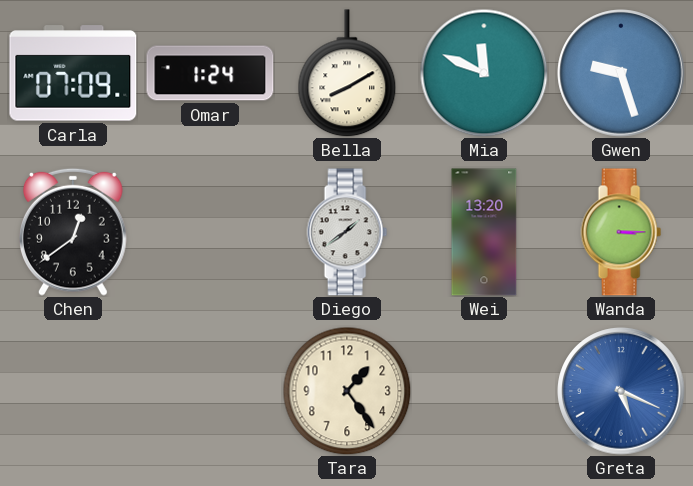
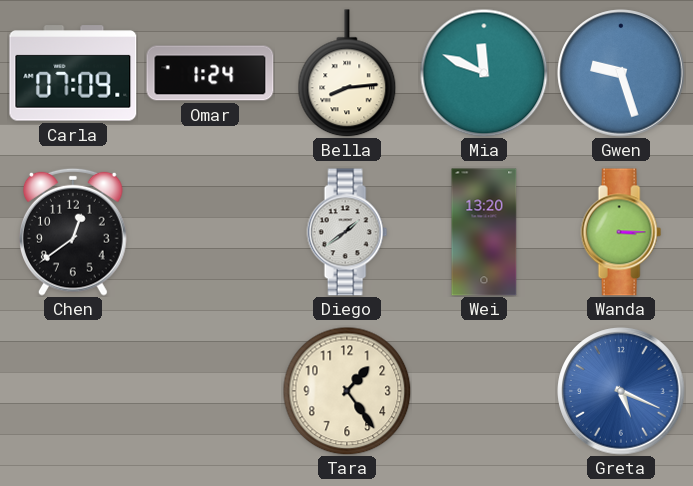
Bella: 8:10 -> 8:14 (347, 73)
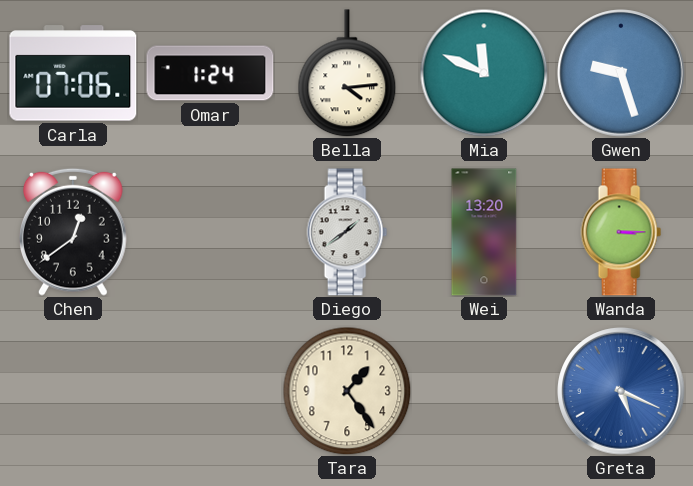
Carla: 07:09 -> 07:06 (73, 73)
Bella: 8:14 -> 4:14 (347, 73)
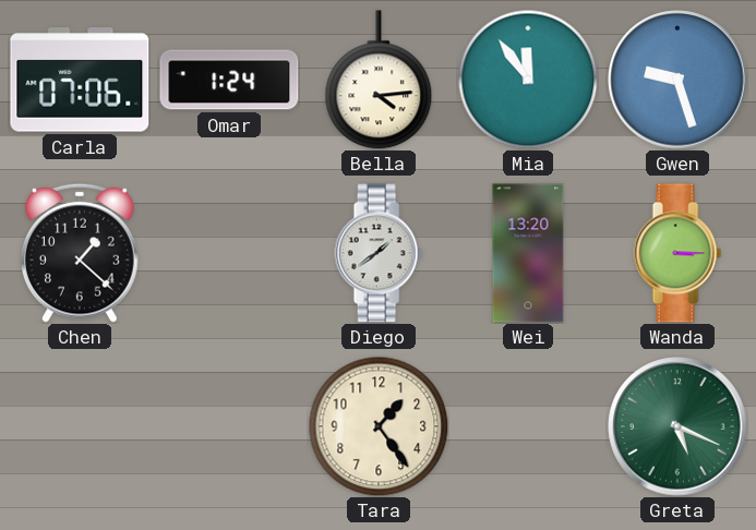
Mia: 11:49 -> 11:54 (528, 80)
Chen: 12:39 -> 1:22 (81, 253)
Greta dial: blue -> green (677, 426)
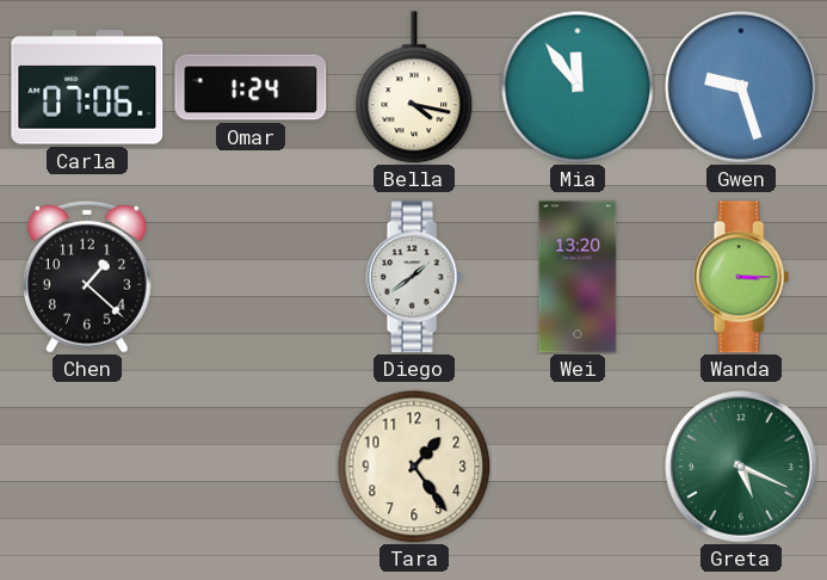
Bella: 4:14 -> 4:17 (414, 87)
